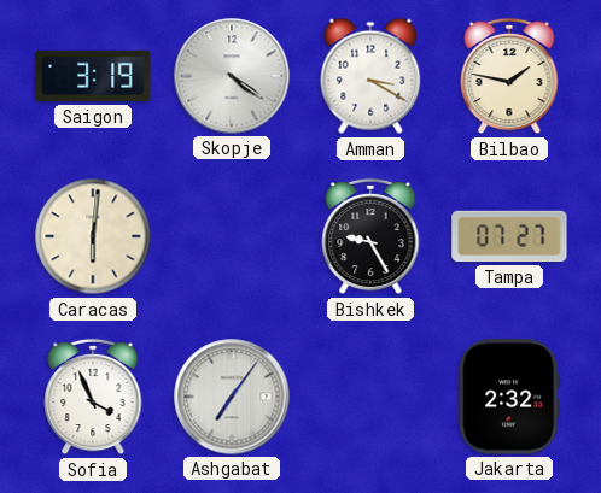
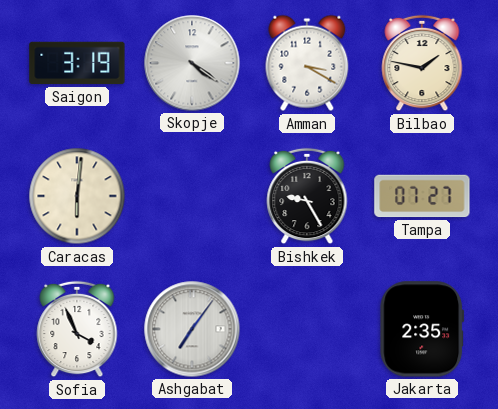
Jakarta: 2:32 -> 2:35 (422, 329)
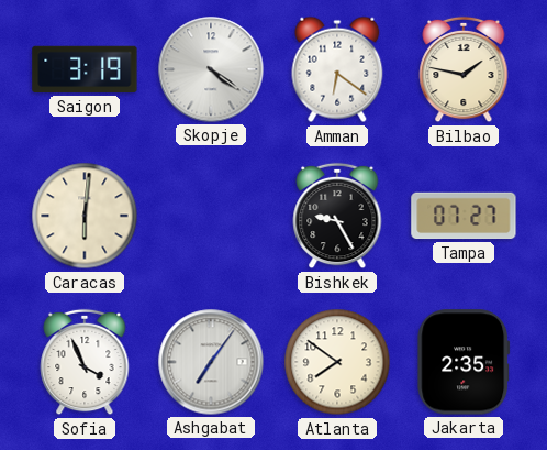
Amman: 3:20 -> 6:21 (337, 69)
Atlanta: none -> 7:51 (337, 362)
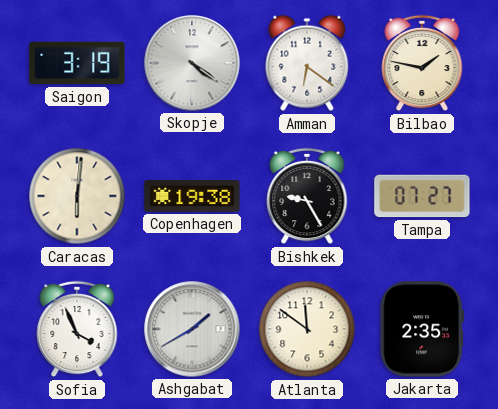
Copenhagen: none -> 19:38 (192, 196)
Ashgabat: 7:06 -> 1:40 (192, 329)
Atlanta: 7:51 -> 11:51 (307, 329)
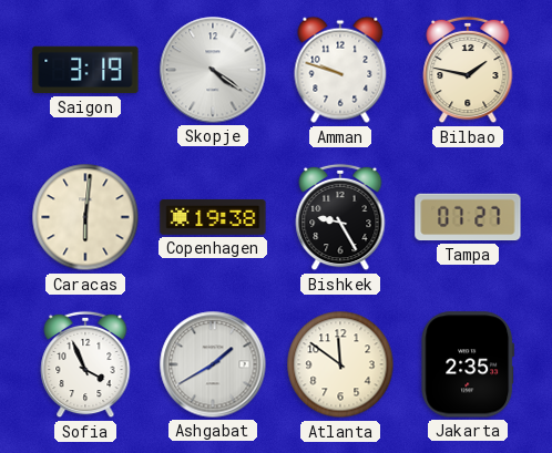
Amman: 6:21 -> 9:48 (340, 70)
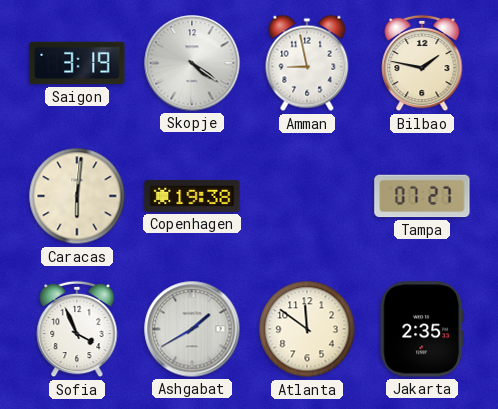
Amman: 9:48 -> 8:58 (307, 63)
Bishkek: 9:25 -> none (340, 217)
